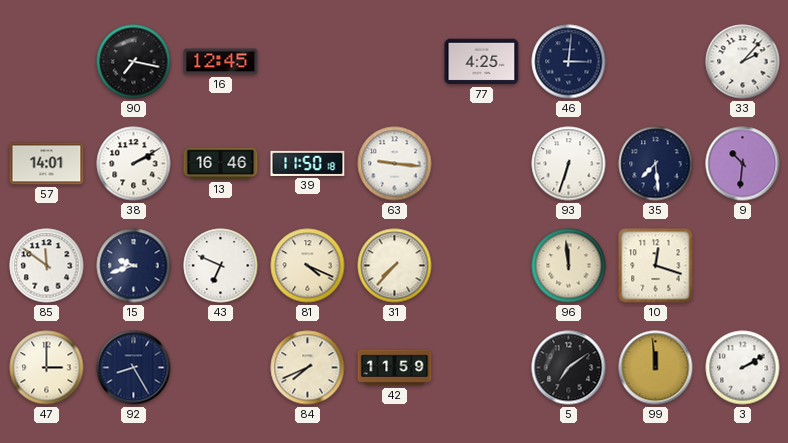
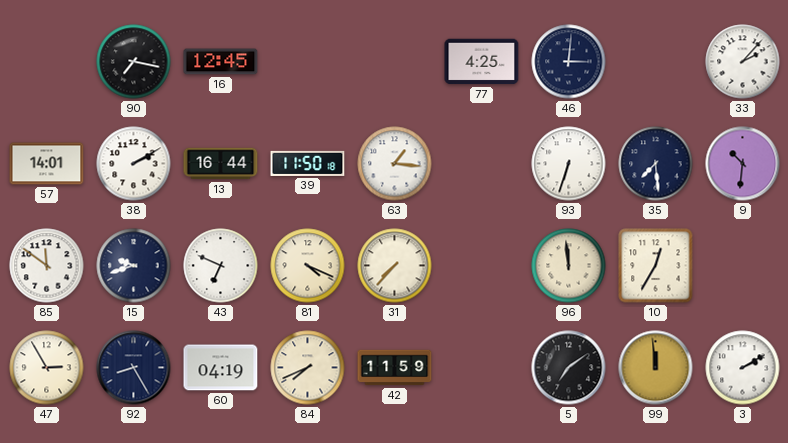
13: 16:46 -> 16:44 (221, 164)
63: 9:16 -> 1:16 (395, 164)
10: 12:18 -> 12:35 (656, 266)
47: 3:00 -> 2:55 (47, 368)
60: none -> 04:19 (221, 368)
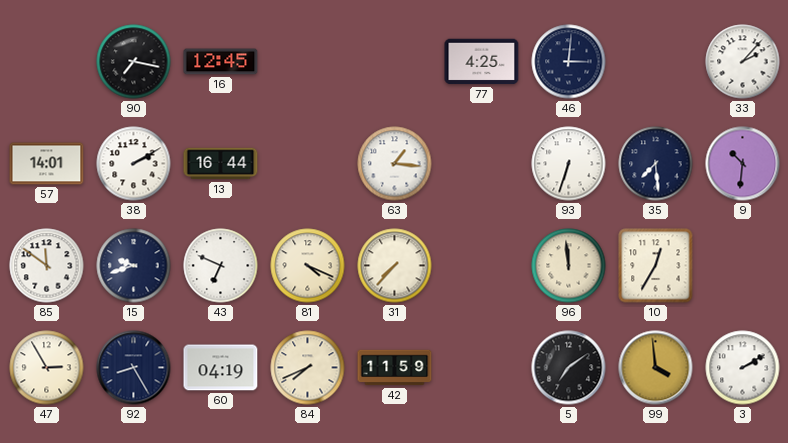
39: 11:50 -> none (308, 163)
99: 11:59 -> 3:59 (656, 368)
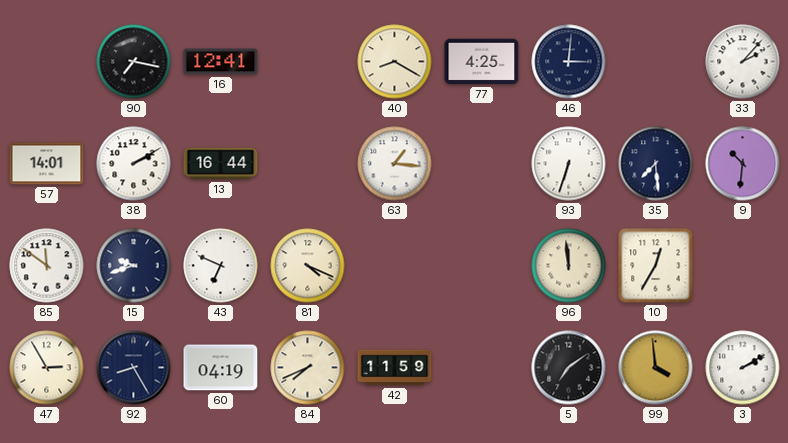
16: 12:45 -> 12:41 (221, 62)
40: none -> 8:20 (395, 62)
31: 7:37 -> none (395, 266)
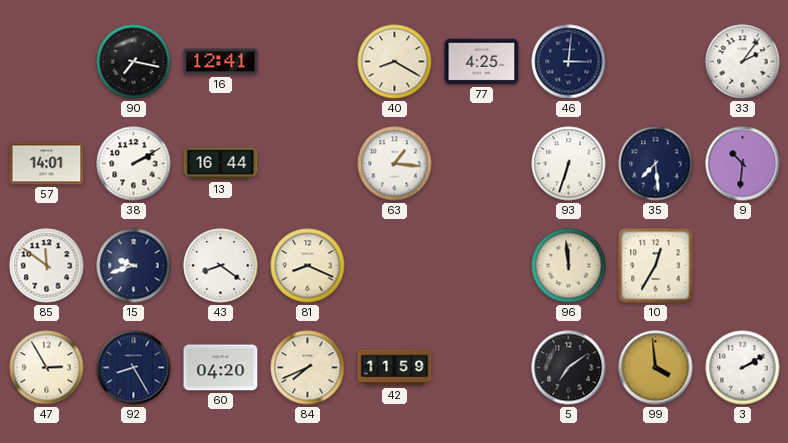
33: 2:07 -> 2:06 (743, 62)
43: 6:49 -> 8:21 (221, 266)
81: 4:19 -> 8:19 (308, 266)
60: 04:19 -> 04:20 (221, 368)
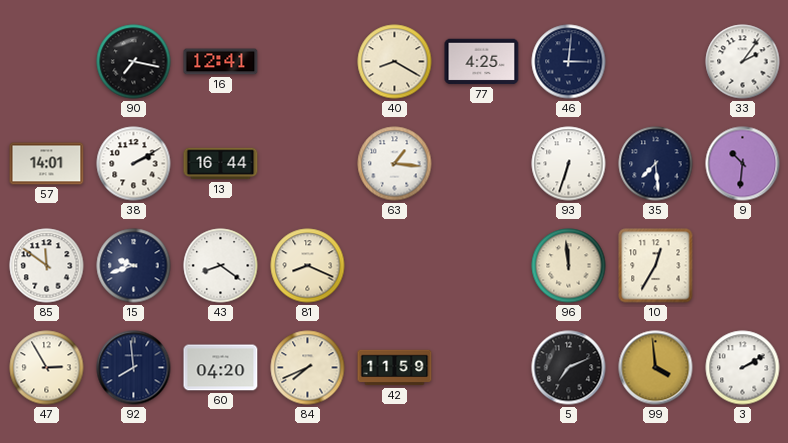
92: 8:25 -> 7:59 (134, 368)
5: 7:09 -> 7:11 (569, 368)
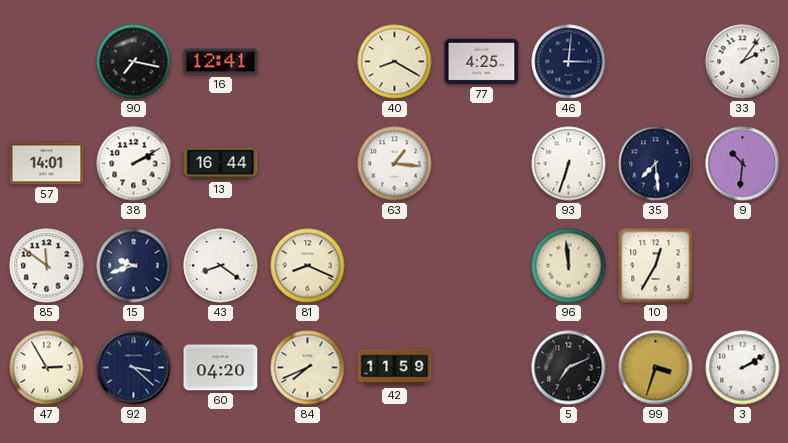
92: 7:59 -> 3:22 (134, 368)
99: 3:59 -> 3:33 (656, 368)
